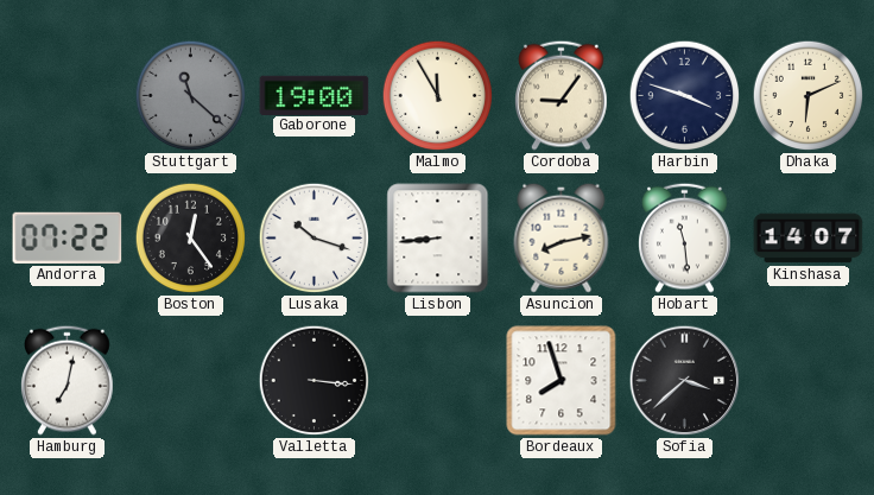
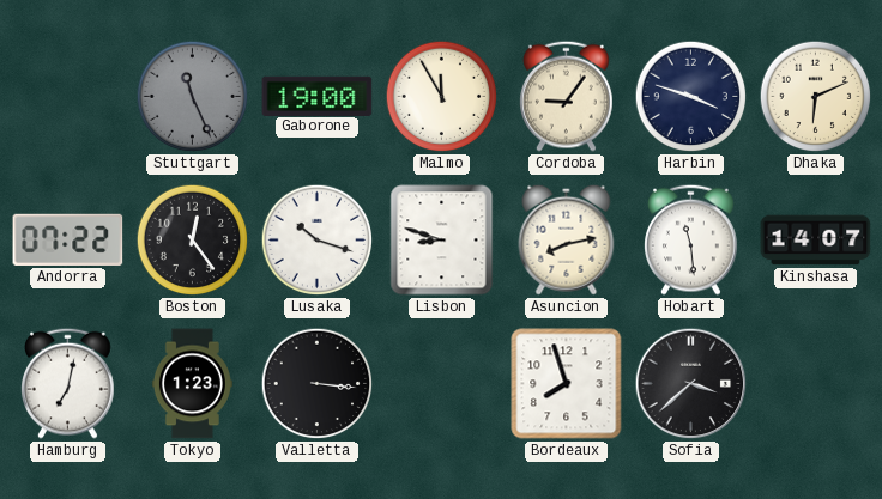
Stuttgart: 11:22 -> 11:26 (193, 97)
Lisbon: 8:44 -> 8:48 (442, 241)
Tokyo: none -> 1:23 (192, 384)
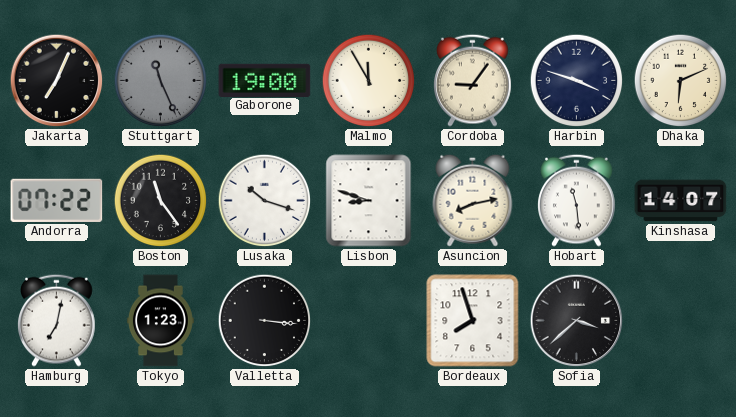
Jakarta: none -> 7:04 (57, 81)
Boston: 12:24 -> 11:24 (161, 201)
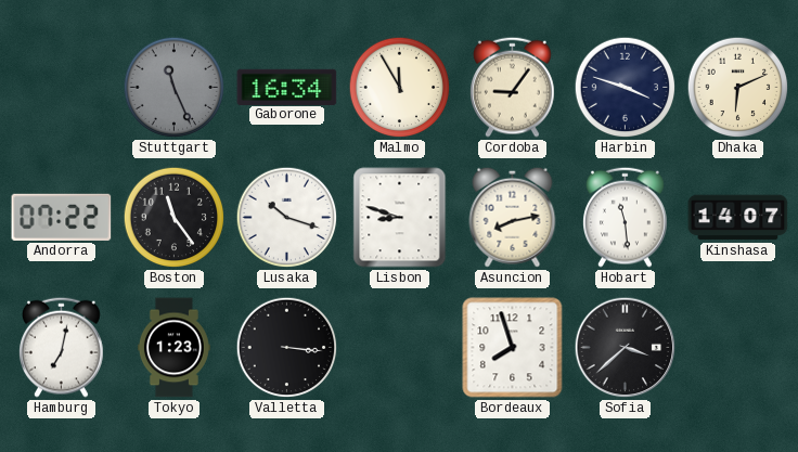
Jakarta: 7:04 -> none (57, 81)
Gaborone: 19:00 -> 16:34 (287, 87)
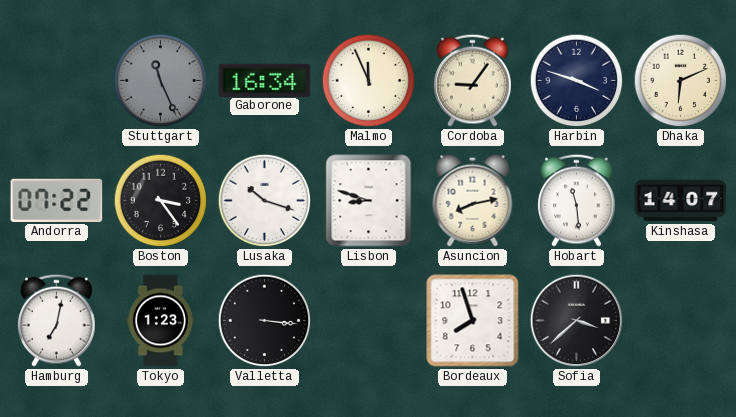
Malmo: 11:55 -> 11:56 (369, 81)
Boston: 11:24 -> 3:24 (161, 201)
